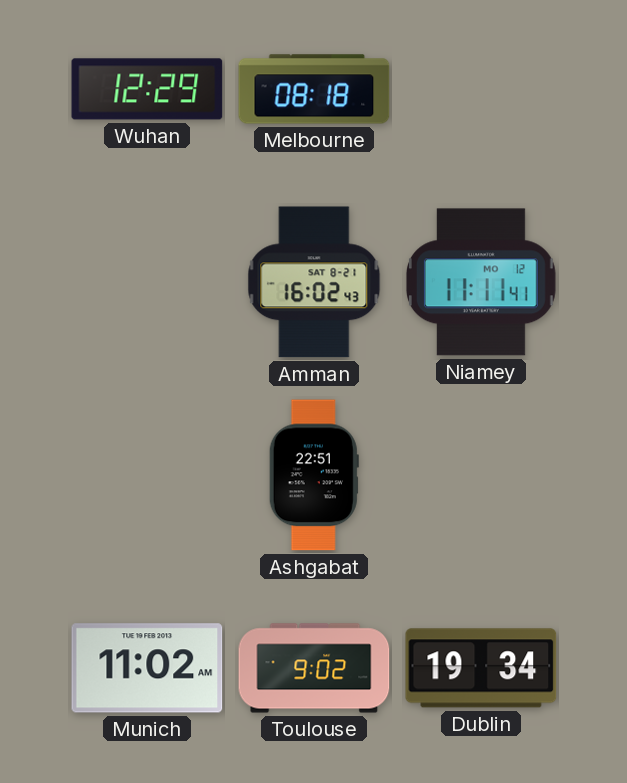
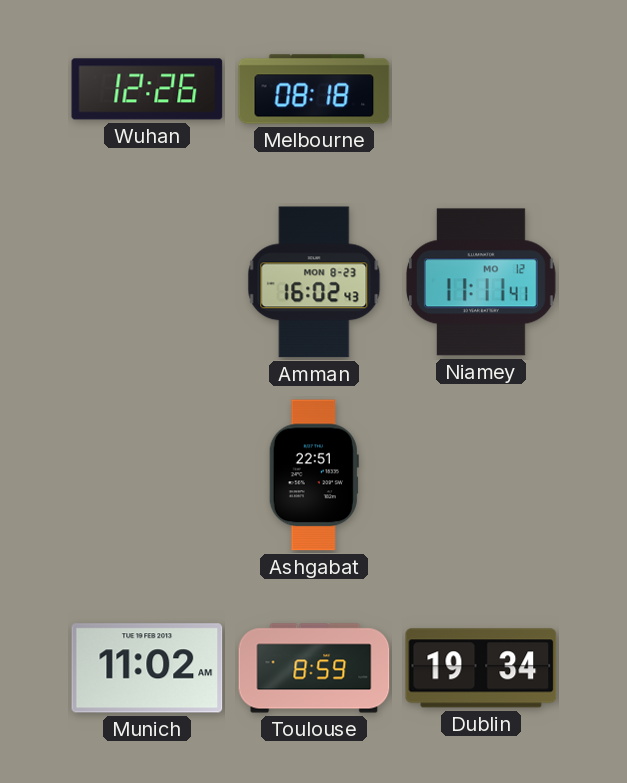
Wuhan: 12:29 -> 12:26 (147, 89)
Amman date: SAT 8-21 -> MON 8-23 (314, 282)
Toulouse: 9:02 -> 8:59 (314, 668)
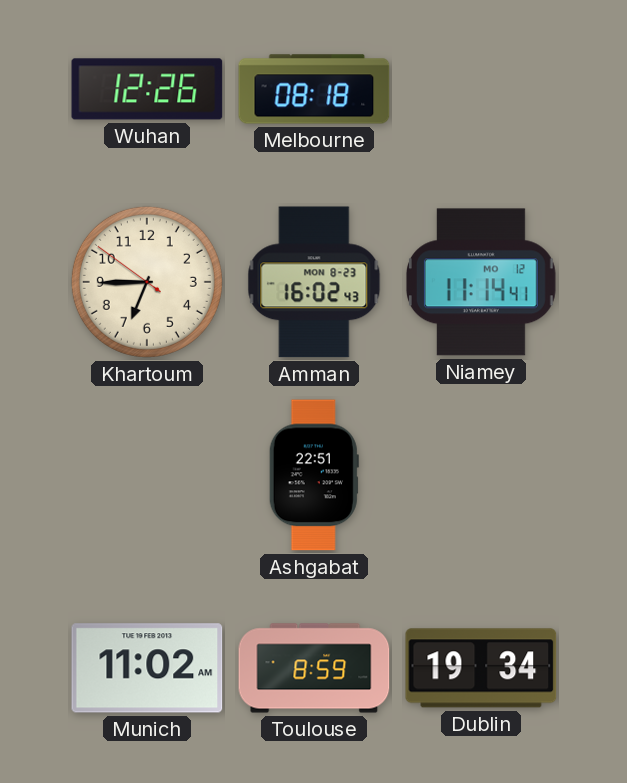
Khartoum: none -> 6:44 (147, 282)
Niamey: 11:11 -> 11:14 (481, 282)
